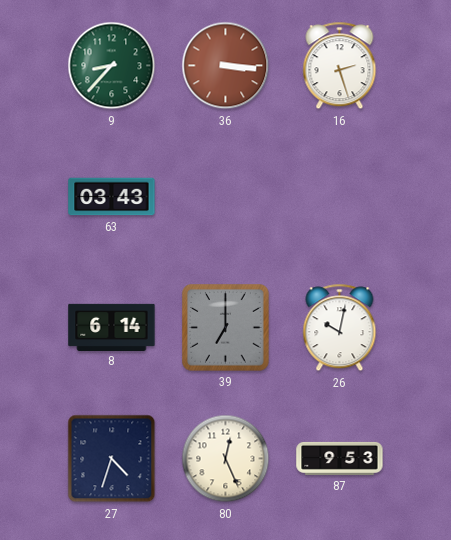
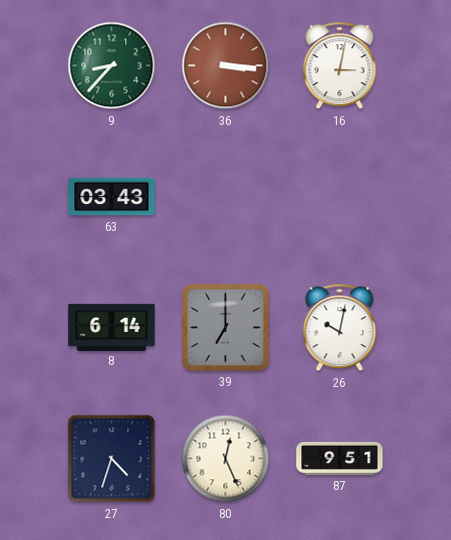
16: 2:27 -> 3:02 (340, 66)
87: 9:53 -> 9:51 (340, 458)
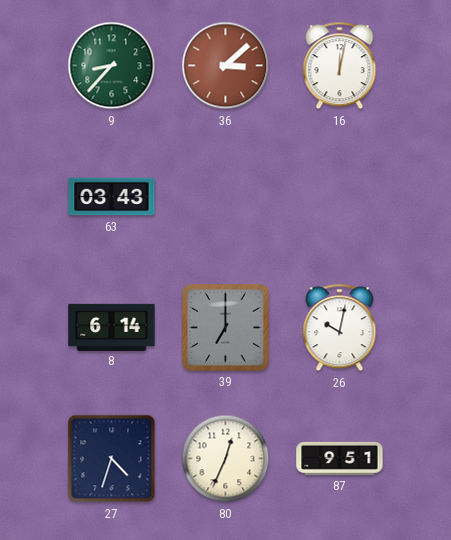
36: 3:16 -> 3:08 (226, 66)
16: 3:02 -> 12:02 (340, 66)
80: 12:26 -> 12:34 (226, 459)
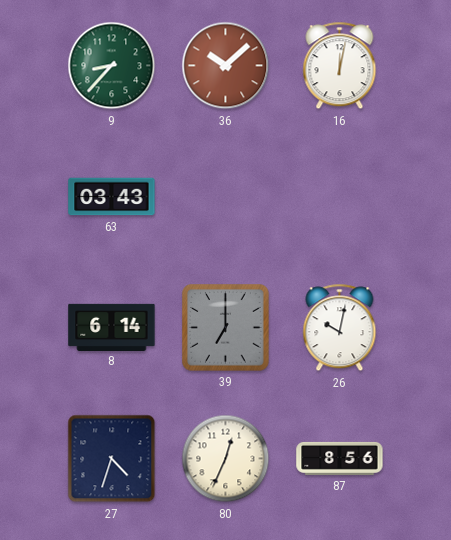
36: 3:08 -> 10:08 (226, 66)
87: 9:51 -> 8:56 (340, 458)
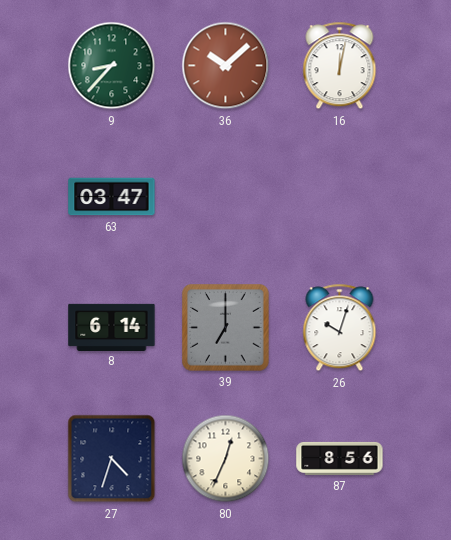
63: 03:43 -> 03:47 (112, 197)
26: 10:02 -> 10:03 (340, 328)
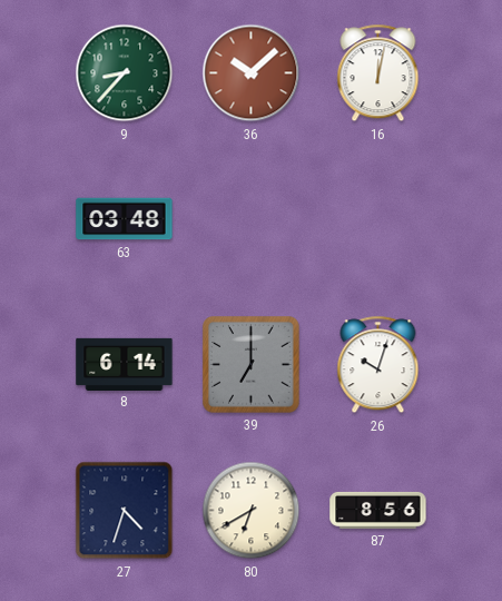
63: 03:47 -> 03:48 (125, 219)
80: 12:34 -> 6:40 (252, 511)
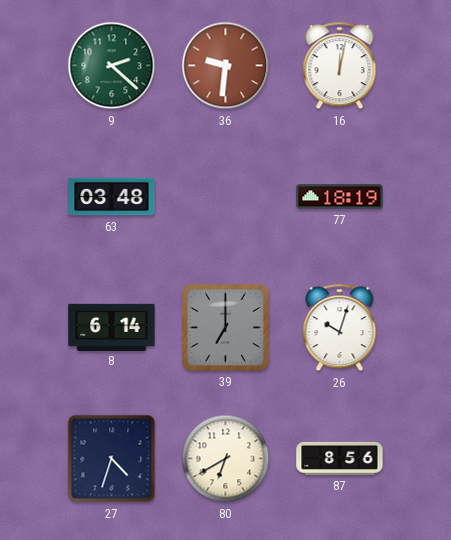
9: 8:37 -> 2:22 (112, 66)
36: 10:08 -> 9:31 (226, 66)
77: none -> 18:19 (340, 197)
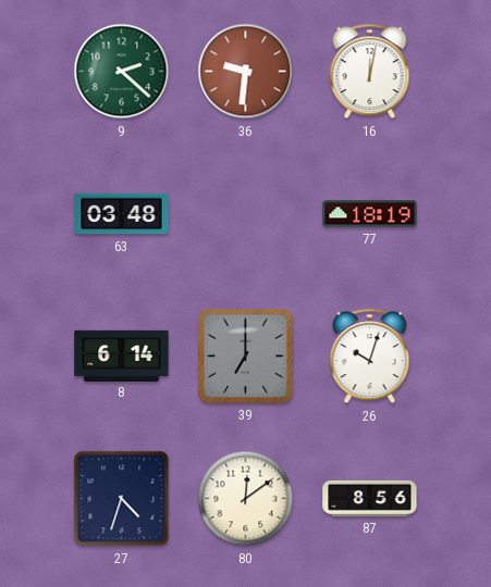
80: 6:40 -> 12:09 (246, 499)
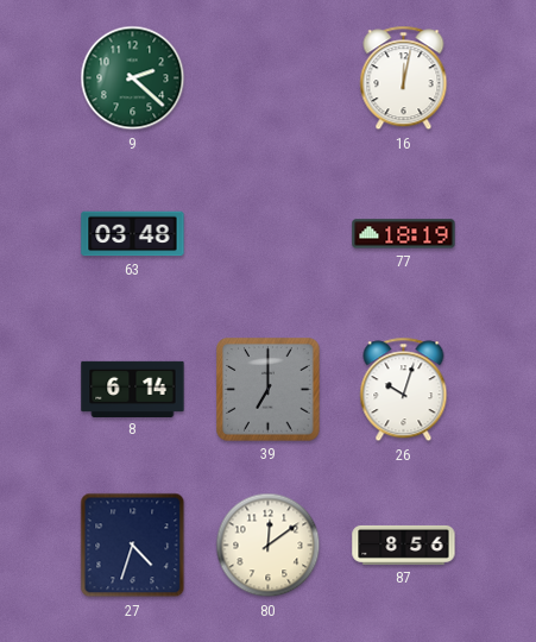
36: 9:31 -> none (246, 72)
